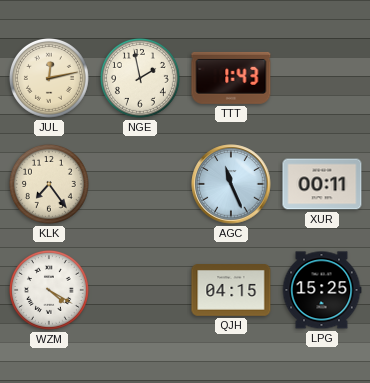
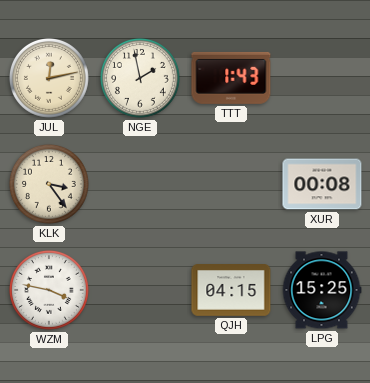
KLK: 7:24 -> 3:24 (49, 184)
AGC: 11:26 -> none (231, 184)
XUR: 00:11 -> 00:08 (322, 184)
WZM: 4:20 -> 3:47 (49, 290)
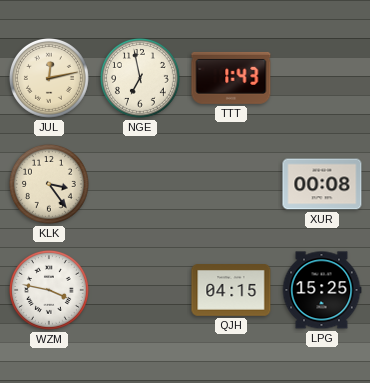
NGE: 1:58 -> 6:58 (140, 78)
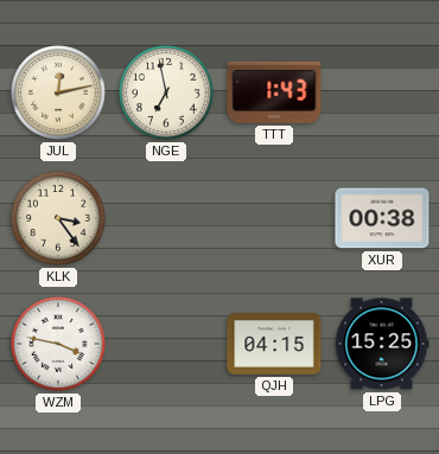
XUR: 00:08 -> 00:38 (382, 218)
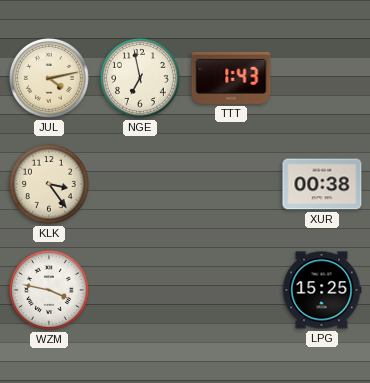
JUL: 12:13 -> 4:13 (49, 78)
QJH: 04:15 -> none (274, 345)
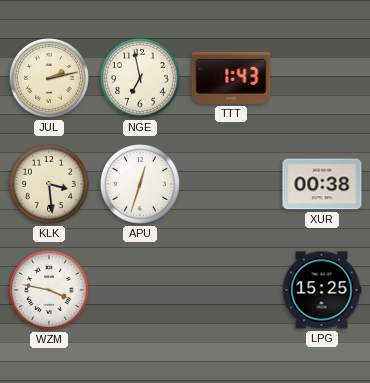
JUL: 4:13 -> 2:13 (49, 78)
KLK: 3:24 -> 3:29 (49, 184)
APU: none -> 12:33 (140, 184)
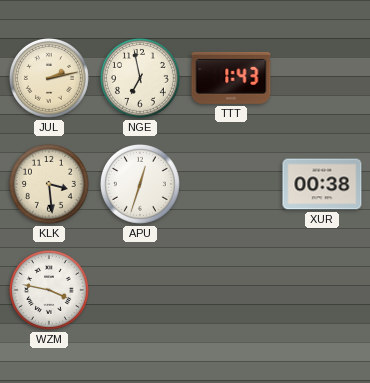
LPG: 15:25 -> none (322, 290)
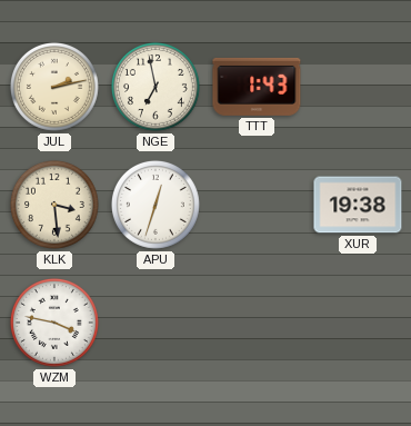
XUR: 00:38 -> 19:38 (358, 205)
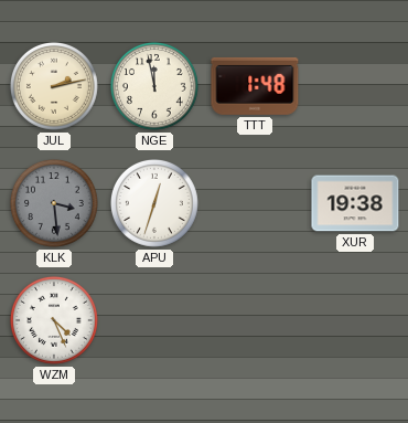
NGE: 6:58 -> 11:58 (154, 86)
TTT: 1:43 -> 1:48 (255, 86)
KLK dial: cream -> grey (54, 203)
WZM: 3:47 -> 4:26 (54, 320)
